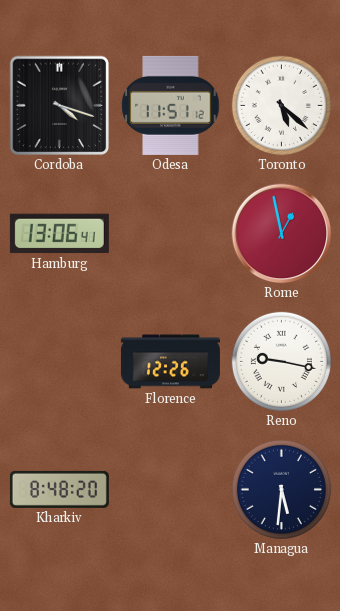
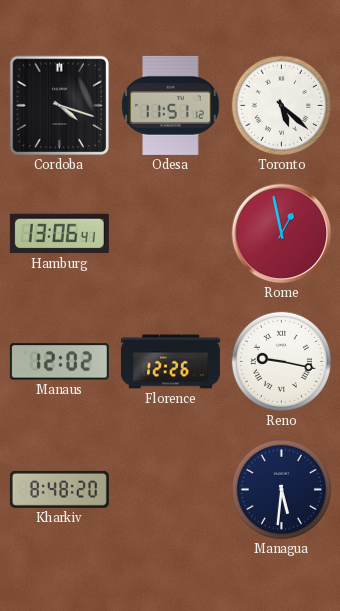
Manaus: none -> 12:02 (59, 362)
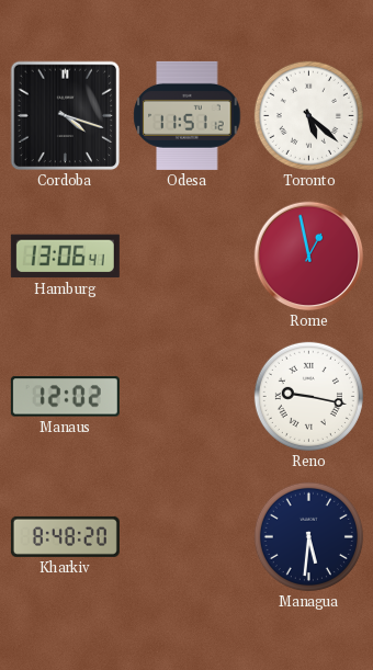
Florence: 12:26 -> none (170, 362)
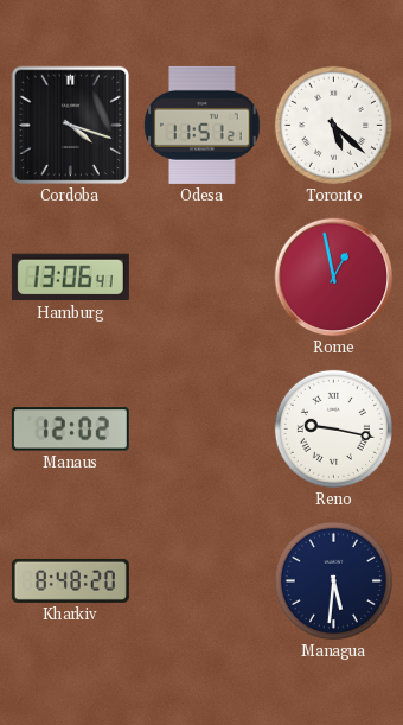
Odesa: 11:51:12 -> 11:51:21 (203, 125)
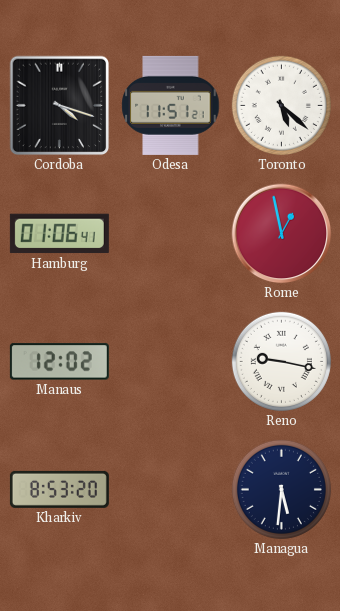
Hamburg: 13:06 -> 01:06 (59, 234)
Kharkiv: 8:48 -> 8:53 (59, 489)
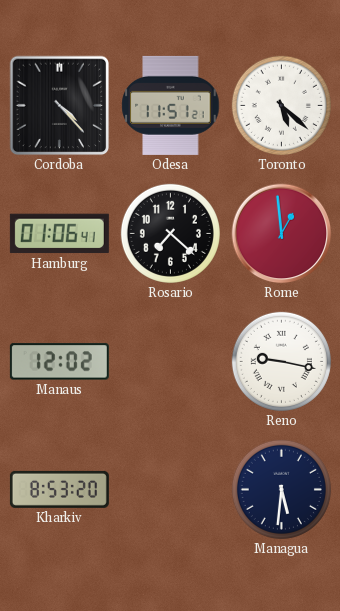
Cordoba: 4:18 -> 4:23 (60, 106)
Rosario: none -> 7:22 (170, 233)
Rome: 12:58 -> 12:59 (282, 234)
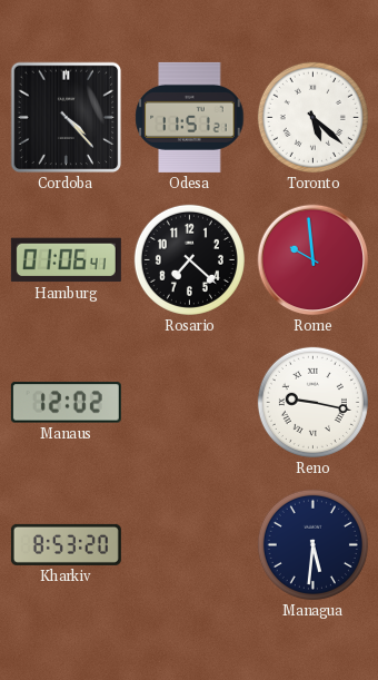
Rome: 12:59 -> 9:59 (314, 260)
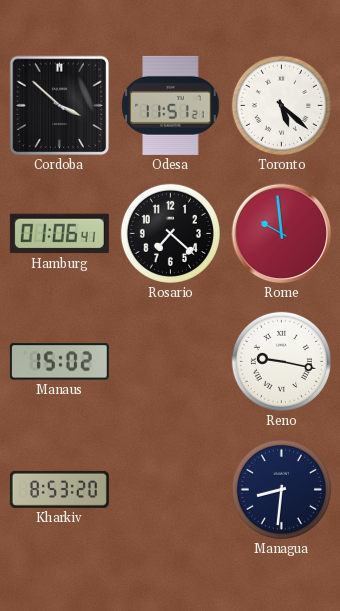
Cordoba: 4:23 -> 3:52 (60, 106)
Manaus: 12:02 -> 15:02 (59, 362)
Managua: 5:31 -> 8:31 (281, 489)
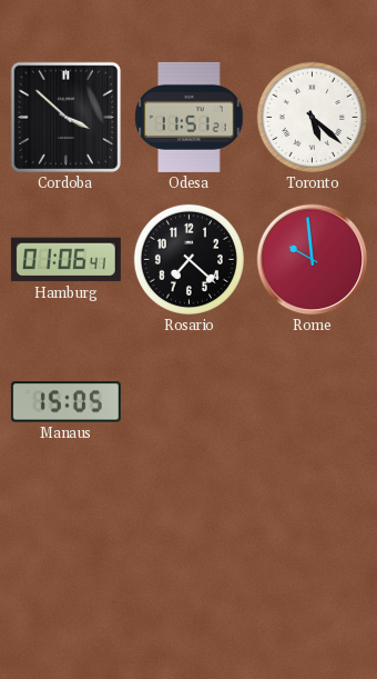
Manaus: 15:02 -> 15:05 (65, 402)
Reno: 9:17 -> none (281, 361)
Kharkiv: 8:53 -> none (59, 489)
Managua: 8:31 -> none (281, 489)
